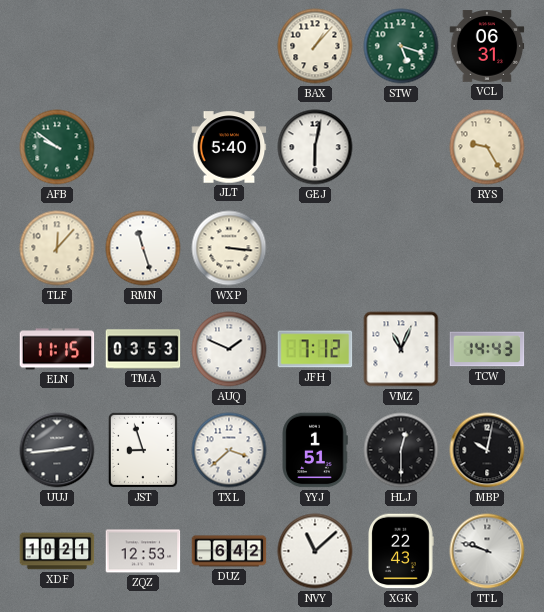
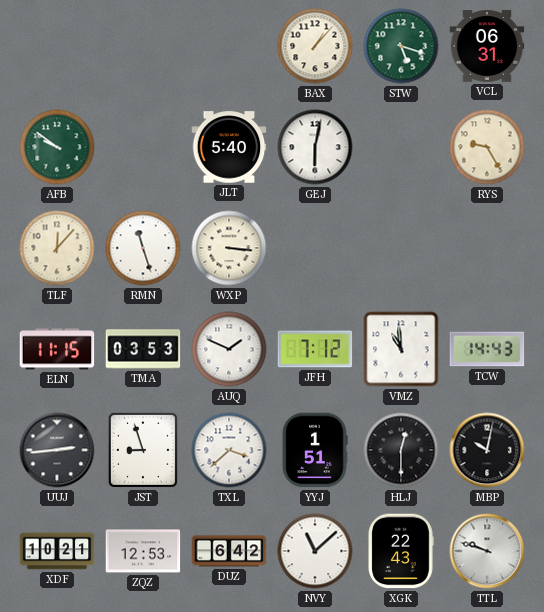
VMZ: 11:04 -> 10:59 (401, 349)
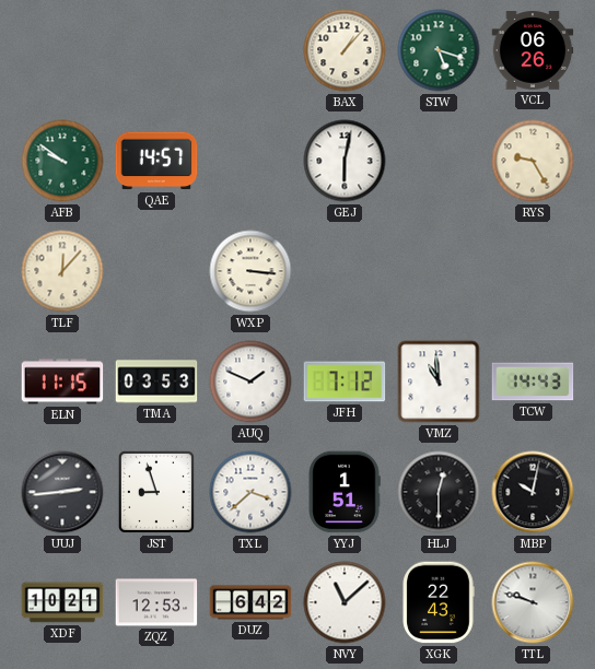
VCL: 06:31 -> 06:26 (533, 50)
QAE: none -> 14:57 (156, 161)
JLT: 5:40 -> none (229, 147)
RMN: 11:27 -> none (143, 248)
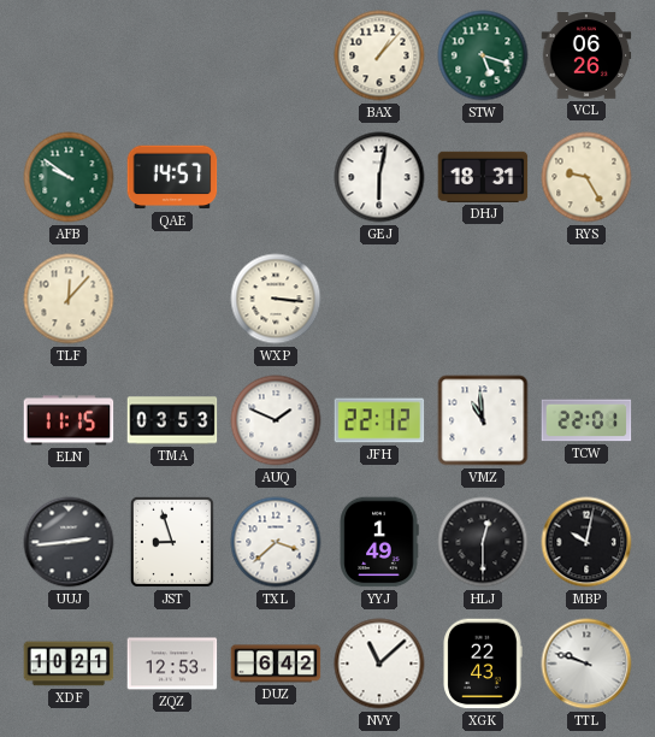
DHJ: none -> 18:31 (483, 177)
JFH: 7:12 -> 22:12 (379, 420)
TCW: 14:43 -> 22:01 (586, 420)
YYJ: 1:51 -> 1:49 (379, 542)
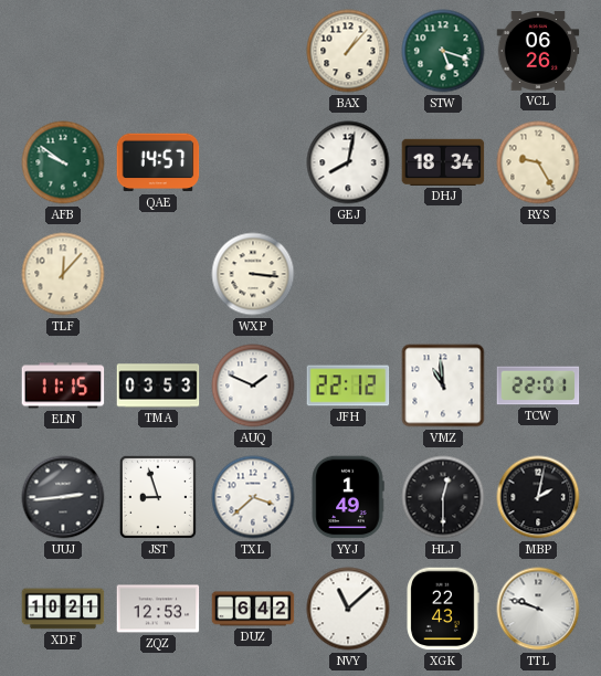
GEJ: 6:02 -> 8:02 (348, 162)
DHJ: 18:31 -> 18:34 (443, 162)
MBP: 10:02 -> 2:02 (538, 497)
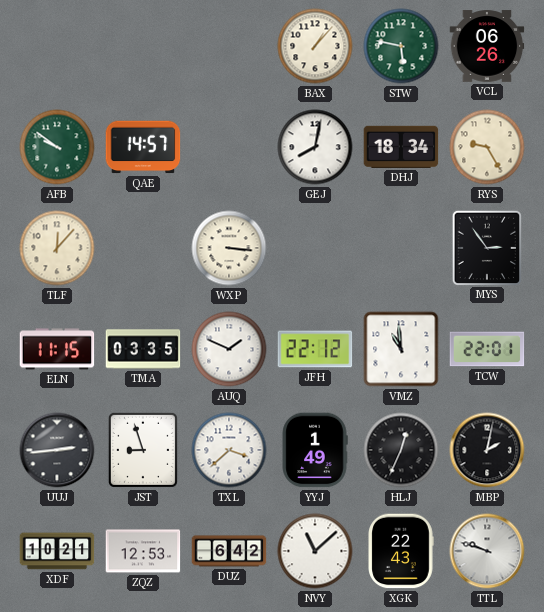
STW: 5:18 -> 5:47 (401, 46)
MYS: none -> 2:54 (486, 247)
TMA: 03:53 -> 03:35 (143, 349)
HLJ: 12:30 -> 12:34 (401, 450)
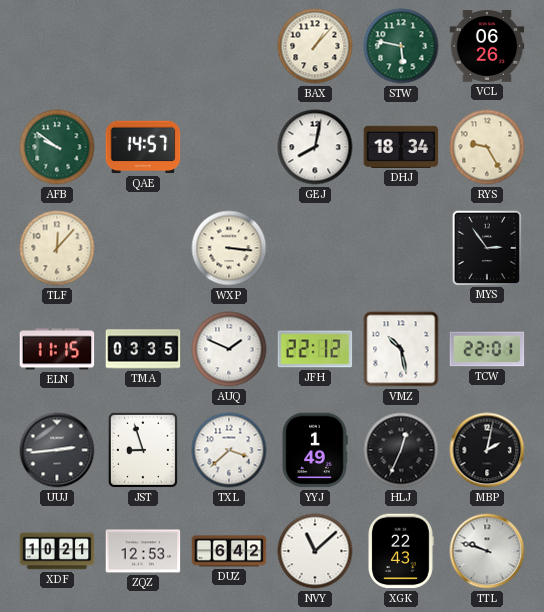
VMZ: 10:59 -> 10:28 (401, 349)
